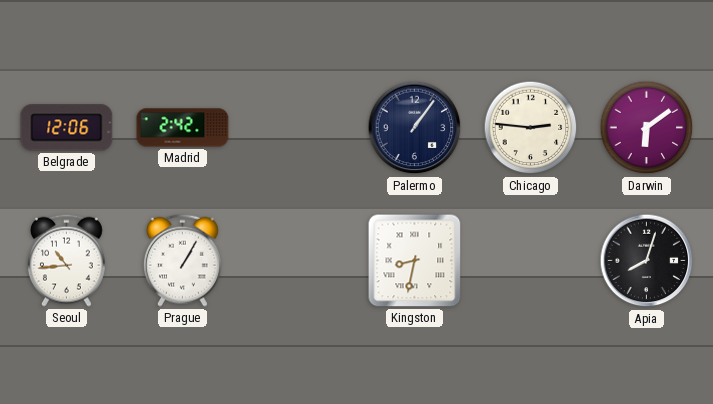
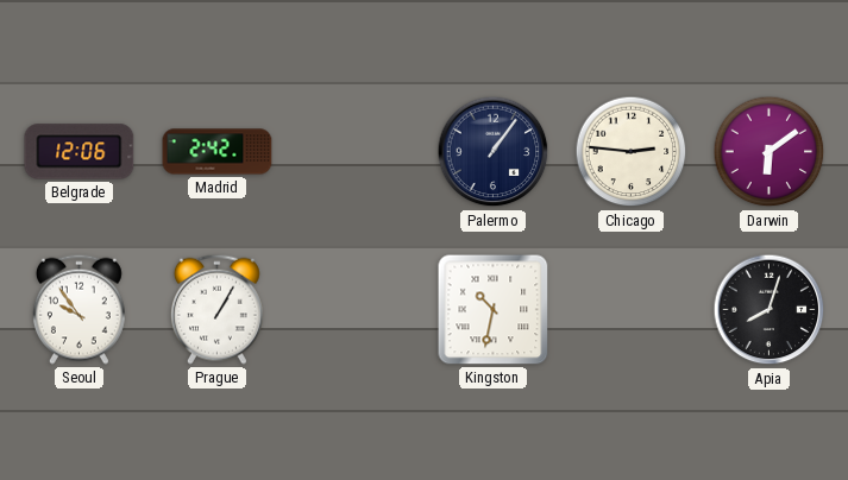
Seoul: 10:44 -> 9:54 (78, 309)
Kingston: 8:32 -> 10:32 (494, 310)
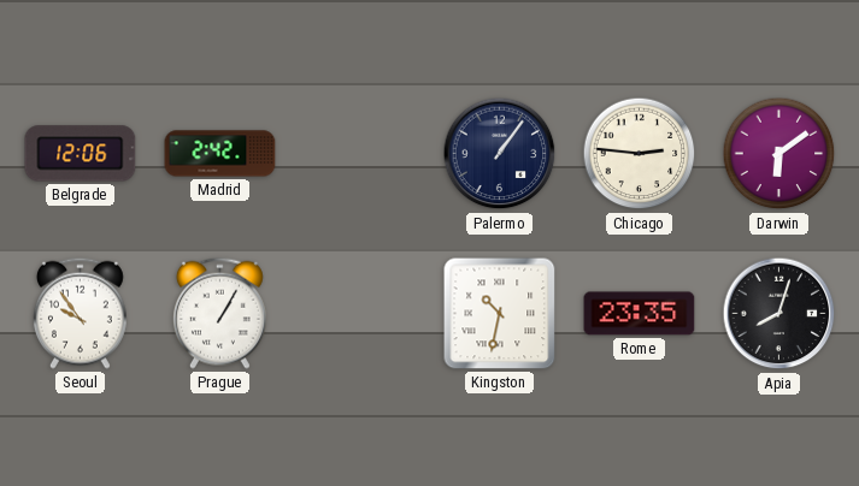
Rome: none -> 23:35 (640, 314)
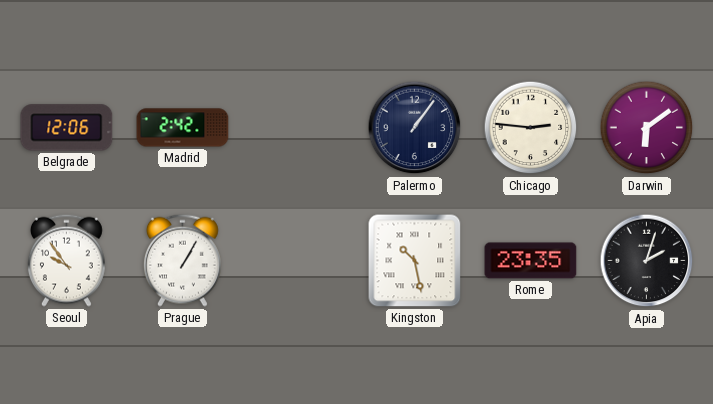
Kingston: 10:32 -> 10:28 (415, 261)
Apia: 8:03 -> 2:03 (647, 261)
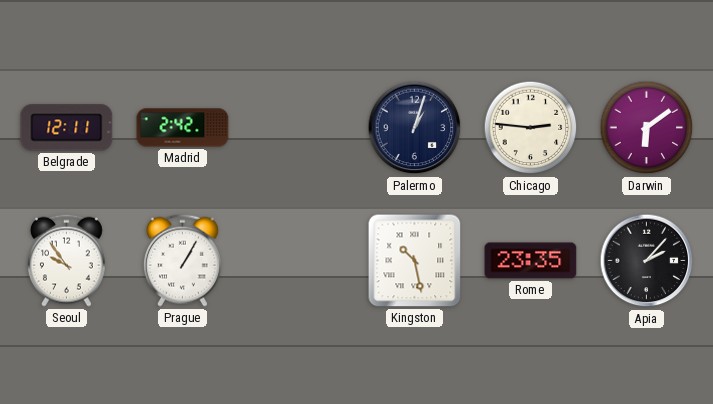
Belgrade: 12:06 -> 12:11 (67, 128)
Palermo: 1:06 -> 1:03 (415, 128)
Apia: 2:03 -> 2:07 (647, 261)
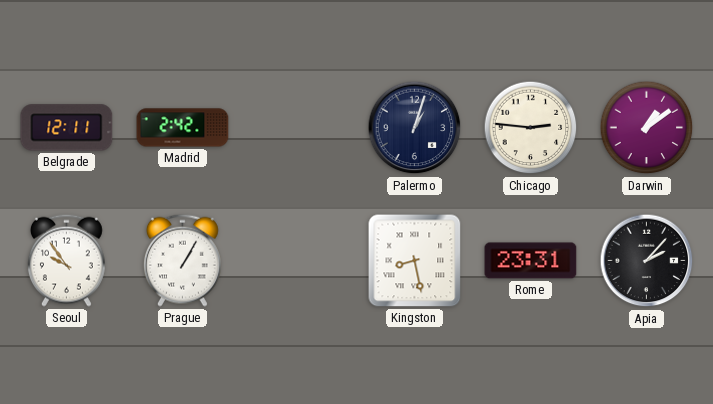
Darwin: 6:09 -> 1:09 (647, 128)
Kingston: 10:28 -> 8:28 (415, 261)
Rome: 23:35 -> 23:31 (531, 261)
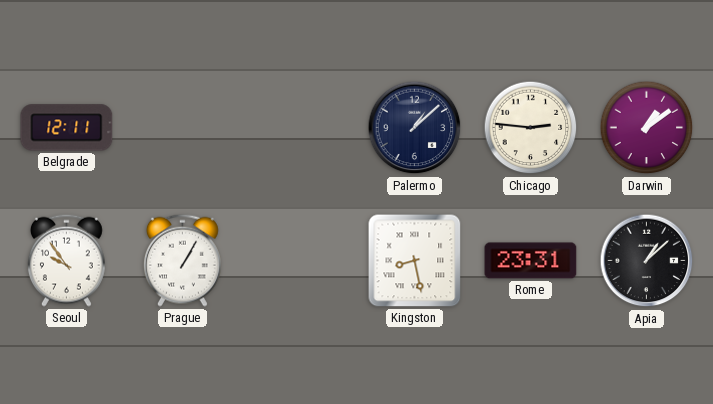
Madrid: 2:42 -> none (183, 128)
Palermo: 1:03 -> 1:08 (415, 128)
Apia: 2:07 -> 1:08 (647, 261)
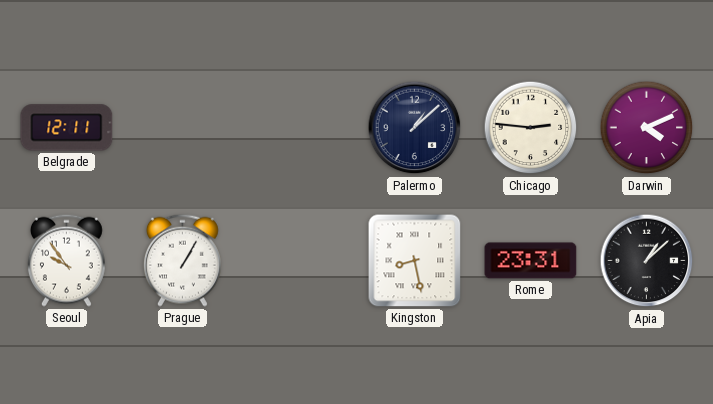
Darwin: 1:09 -> 4:11 (647, 128)
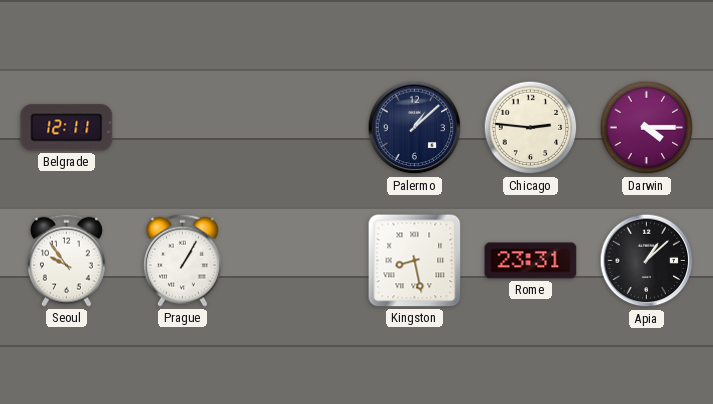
Darwin: 4:11 -> 4:15 (647, 128)
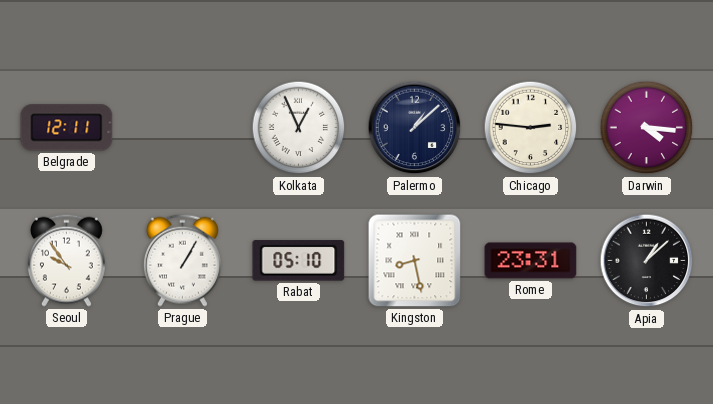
Kolkata: none -> 12:56 (299, 128)
Darwin: 4:15 -> 4:16 (647, 128)
Rabat: none -> 05:10 (299, 261)
